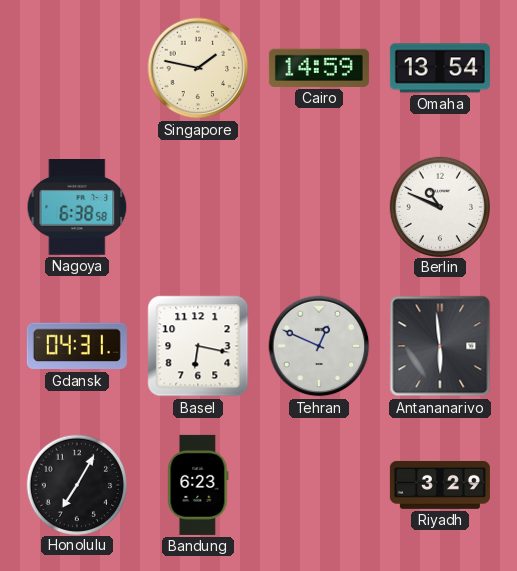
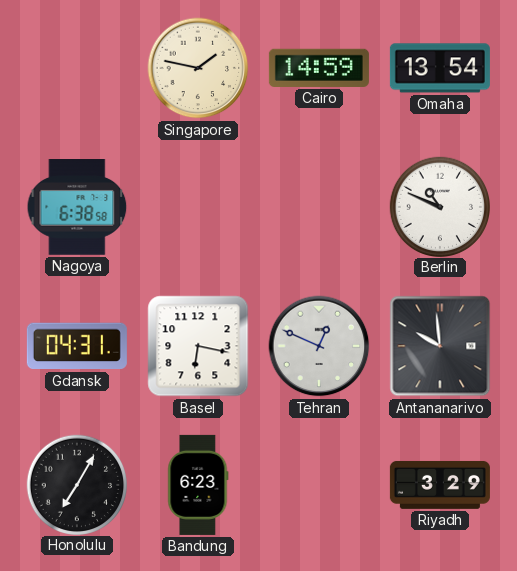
Antananarivo: 5:59 -> 9:59 (440, 346)
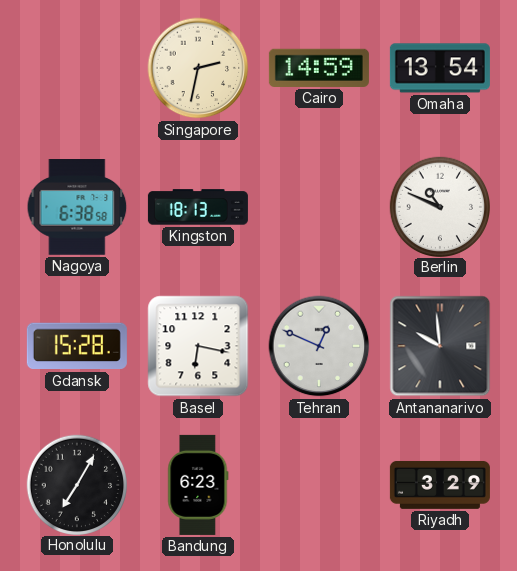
Singapore: 1:47 -> 2:32 (198, 68)
Kingston: none -> 18:13 (198, 207)
Gdansk: 04:31 -> 15:28 (77, 346)
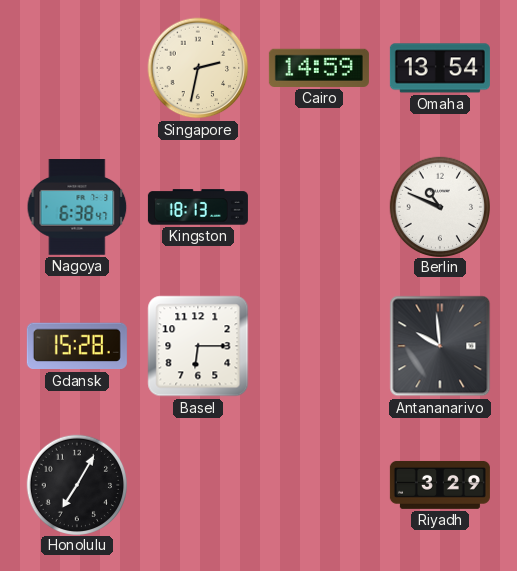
Nagoya: 6:38:58 -> 6:38:47 (77, 208)
Basel: 6:17 -> 6:15 (198, 346)
Tehran: 12:49 -> none (319, 346)
Bandung: 6:23 -> none (198, 485)
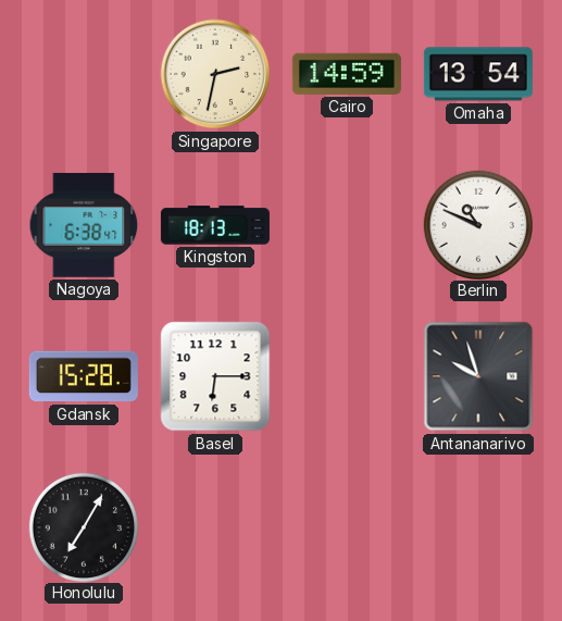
Antananarivo: 9:59 -> 9:57 (478, 376)
Riyadh: 3:29 -> none (440, 485)
